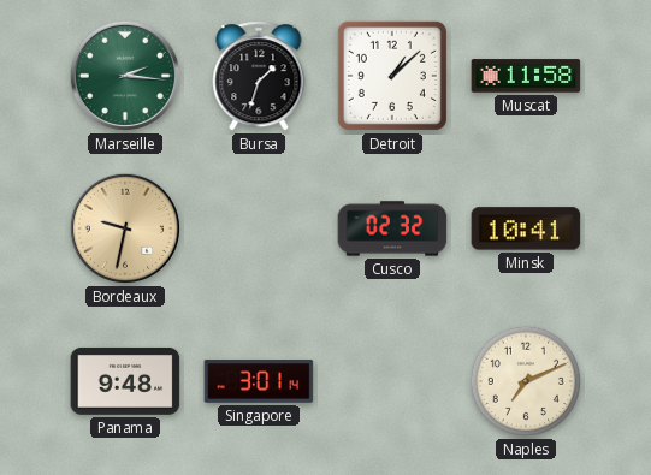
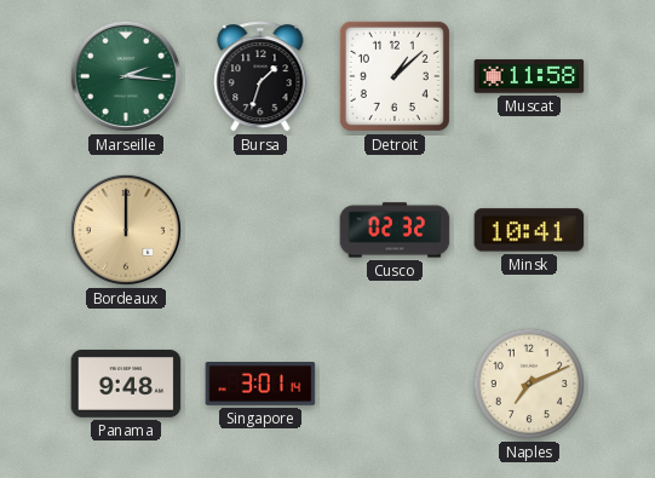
Bordeaux: 9:32 -> 12:00 (126, 230)
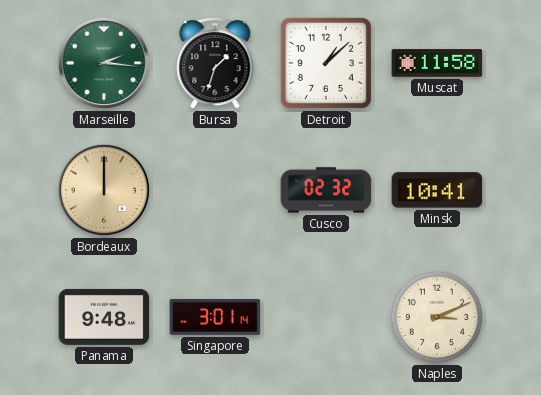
Naples: 7:11 -> 3:11 (437, 317)
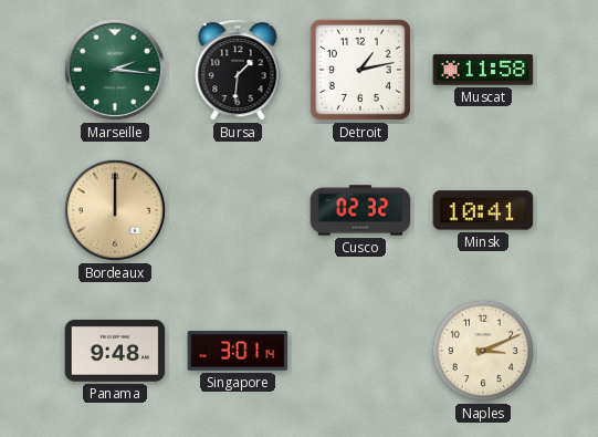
Bursa: 1:33 -> 1:31 (238, 70)
Detroit: 1:08 -> 1:13 (360, 70)
